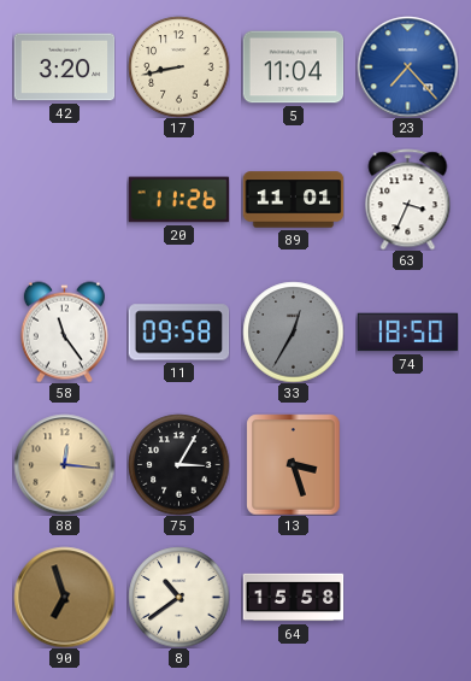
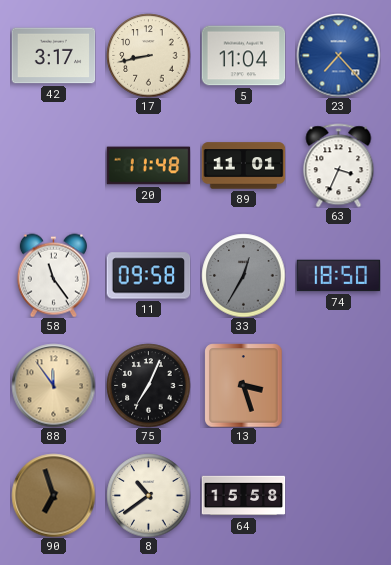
42: 3:20 -> 3:17 (53, 56)
20: 11:26 -> 11:48 (148, 166)
88: 12:16 -> 11:54 (53, 385)
75: 3:05 -> 7:04 (148, 385)
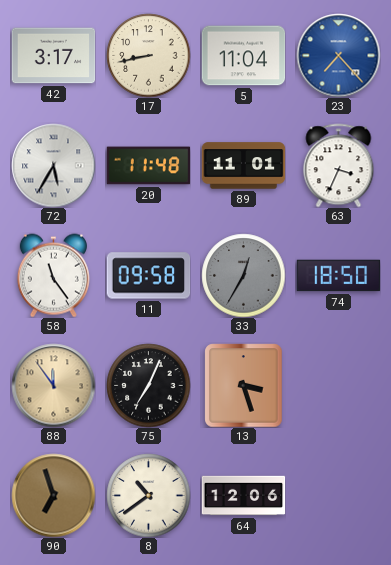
72: none -> 5:35 (53, 165)
64: 15:58 -> 12:06 (243, 496)
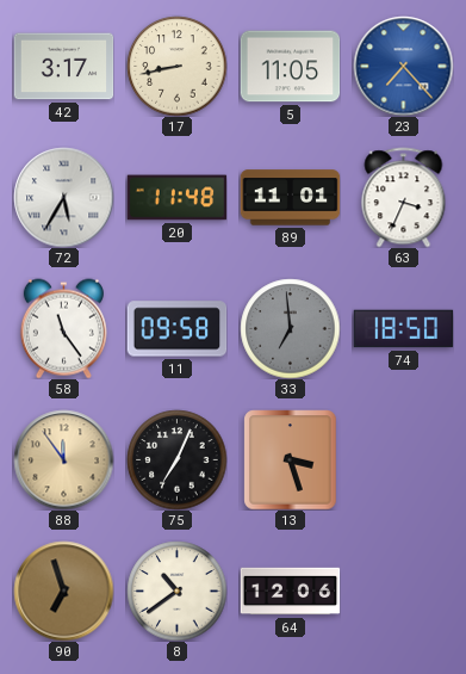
5: 11:04 -> 11:05 (290, 67)
33: 12:35 -> 6:59 (290, 328)
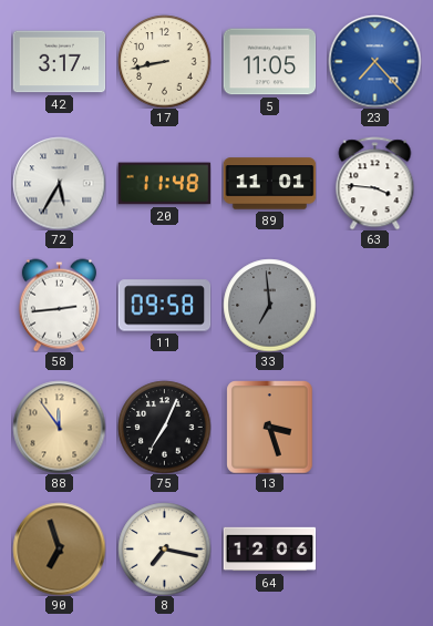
63: 3:34 -> 3:46 (375, 183)
58: 11:24 -> 2:44 (59, 305)
74: 18:50 -> none (403, 329)
8: 10:39 -> 7:17 (164, 548)
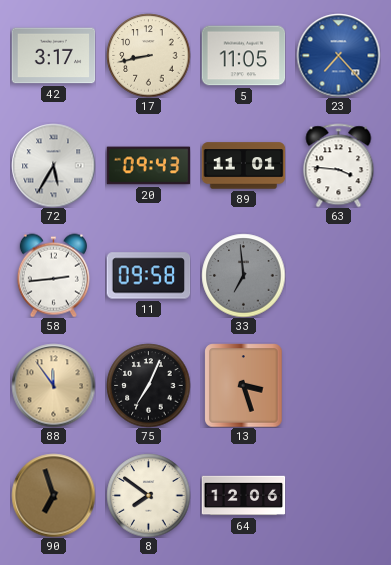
20: 11:48 -> 09:43 (148, 166)
8: 7:17 -> 7:51 (148, 495)
